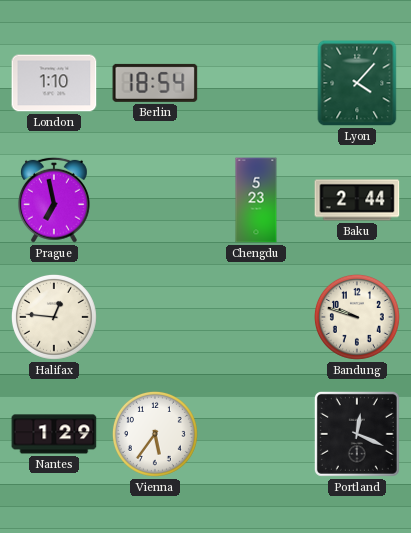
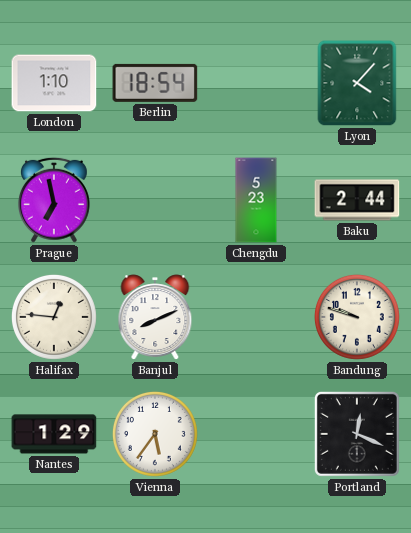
Banjul: none -> 8:11 (155, 317)
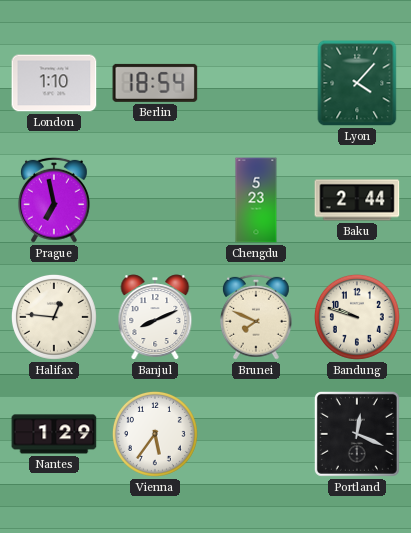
Brunei: none -> 7:49 (256, 317)
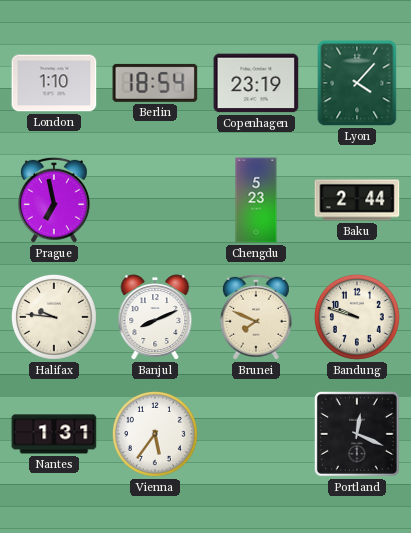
Copenhagen: none -> 23:19 (256, 83)
Halifax: 12:46 -> 9:46 (54, 317)
Nantes: 1:29 -> 1:31 (54, 434)
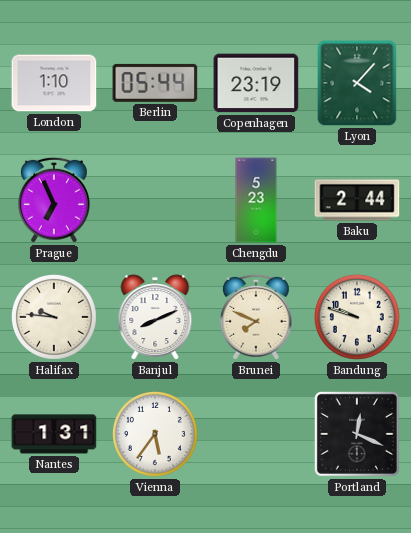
Berlin: 18:54 -> 05:44 (155, 83)
Prague: 6:58 -> 6:56 (54, 200)
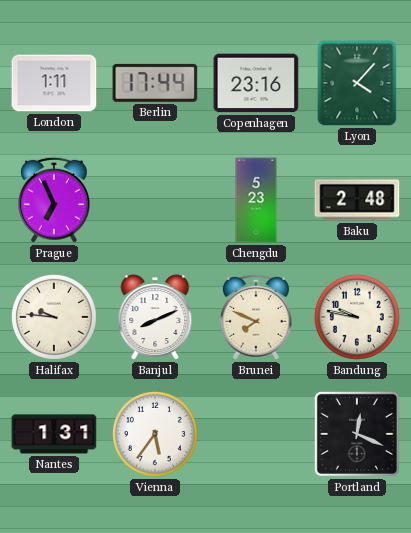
London: 1:10 -> 1:11 (54, 83)
Berlin: 05:44 -> 17:44 (155, 83)
Copenhagen: 23:19 -> 23:16 (256, 83)
Baku: 2:44 -> 2:48 (357, 200)
Bandung: 9:48 -> 9:47 (357, 317)
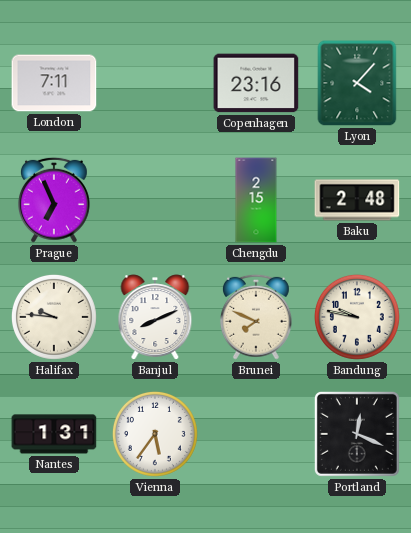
London: 1:11 -> 7:11 (54, 83)
Berlin: 17:44 -> none (155, 83)
Chengdu: 5:23 -> 2:15 (256, 200)
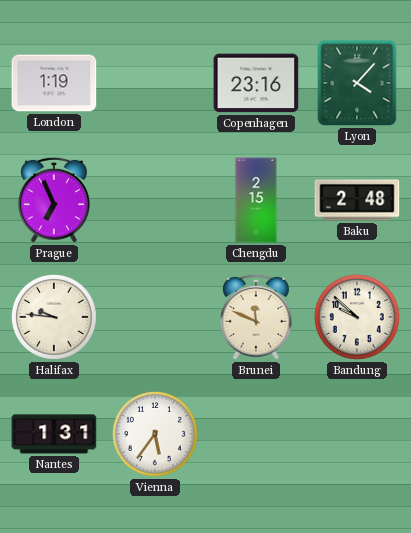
London: 7:11 -> 1:19 (54, 83)
Banjul: 8:11 -> none (155, 317)
Brunei: 7:49 -> 11:49 (256, 317)
Bandung: 9:47 -> 9:52 (357, 317)
Portland: 12:19 -> none (357, 434)
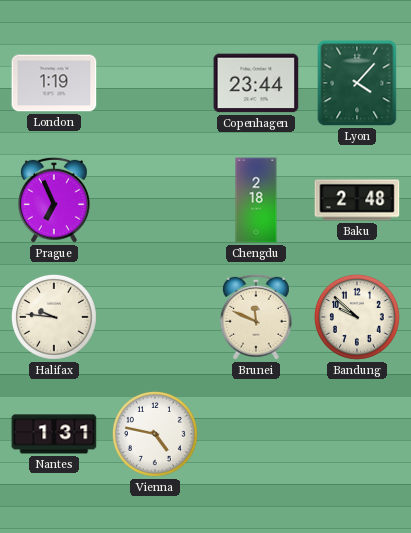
Copenhagen: 23:16 -> 23:44 (256, 83)
Chengdu: 2:15 -> 2:18 (256, 200)
Vienna: 5:36 -> 4:47 (155, 434)
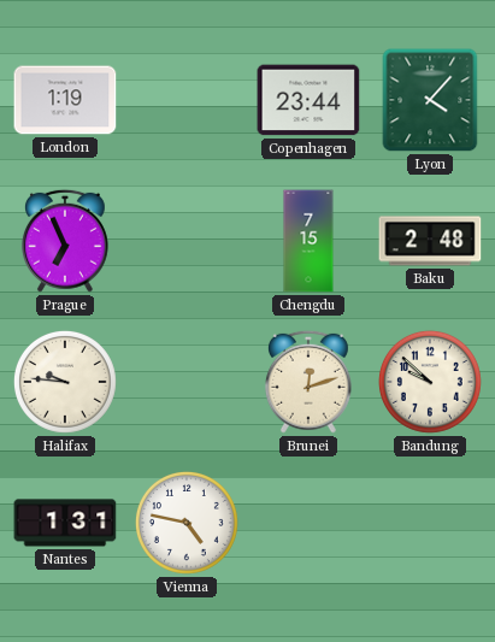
Chengdu: 2:18 -> 7:15 (308, 241)
Brunei: 11:49 -> 12:12 (308, 382)
